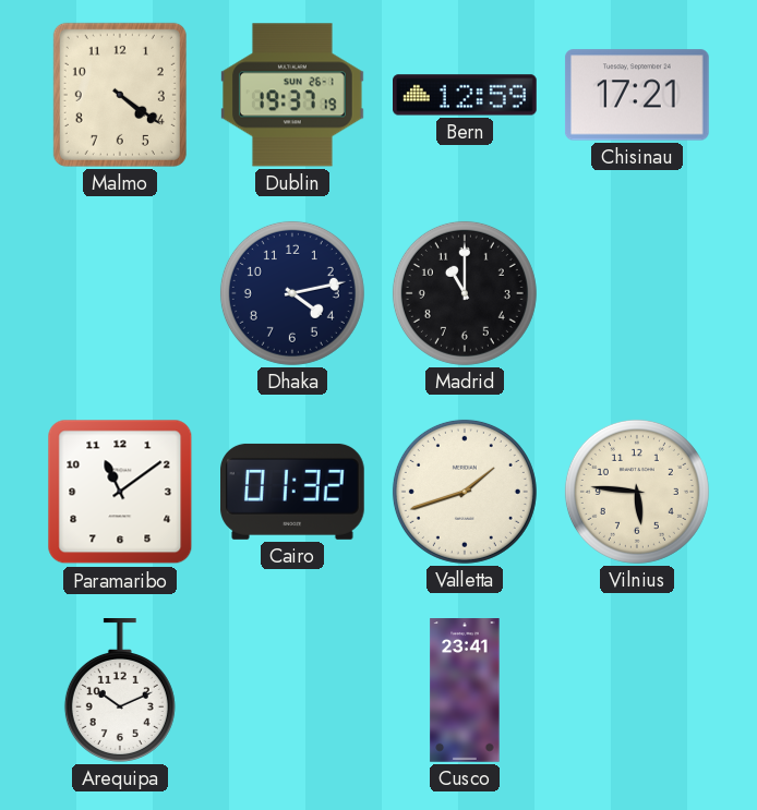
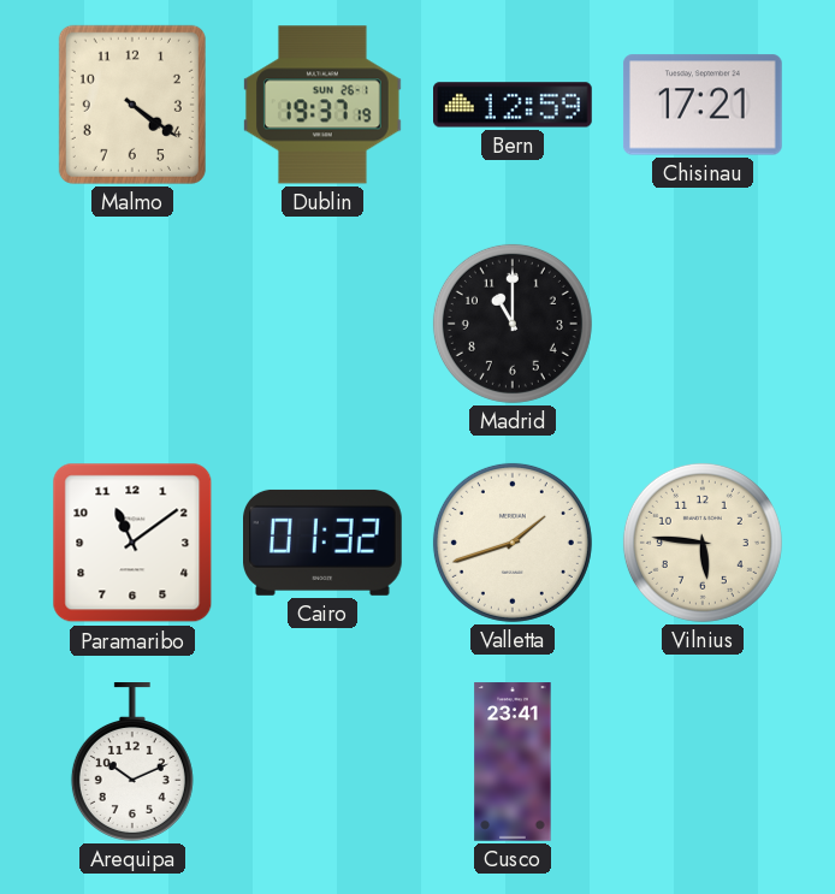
Dhaka: 4:13 -> none (292, 293)
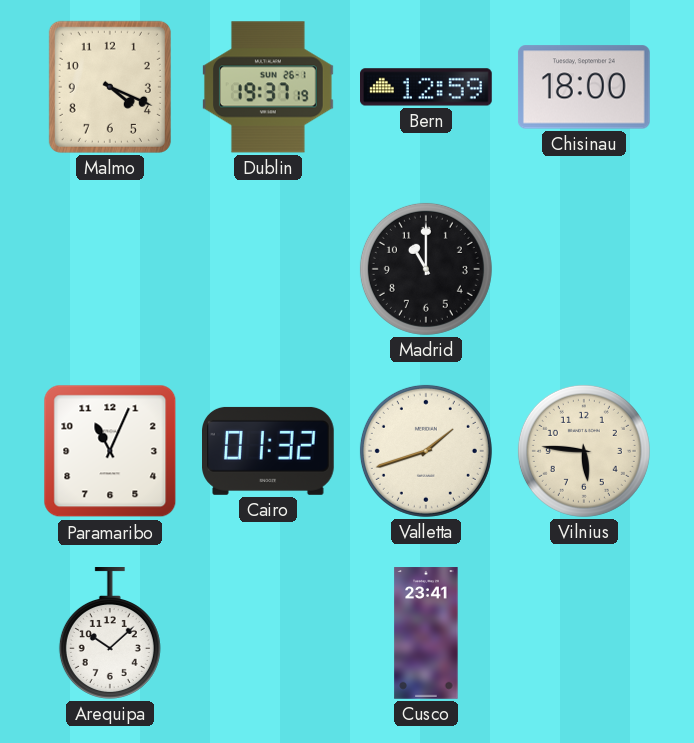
Malmo: 4:21 -> 4:19 (110, 87)
Chisinau: 17:21 -> 18:00 (584, 87)
Paramaribo: 11:09 -> 11:04 (110, 451)
Arequipa: 10:11 -> 10:08 (110, 634)
